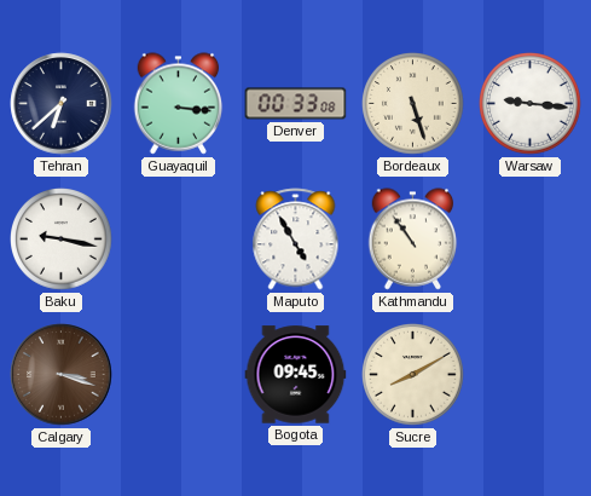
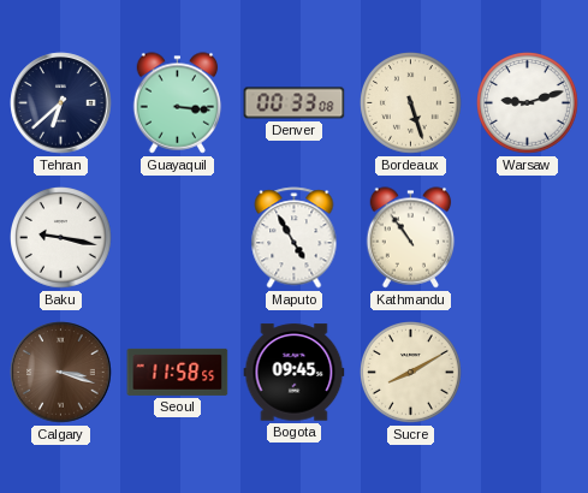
Warsaw: 9:16 -> 9:12 (528, 103)
Seoul: none -> 11:58 (178, 372)
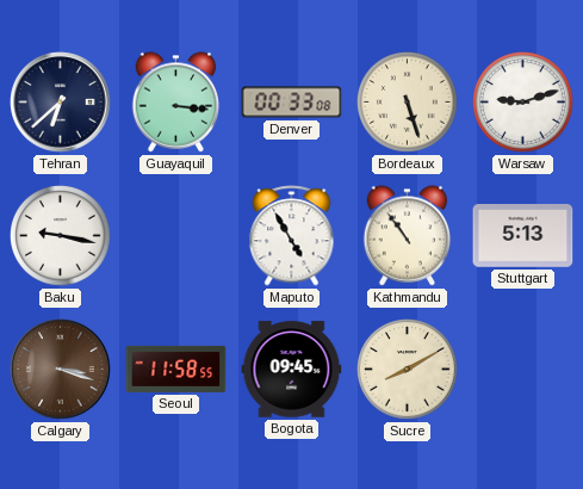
Stuttgart: none -> 5:13 (523, 236)
